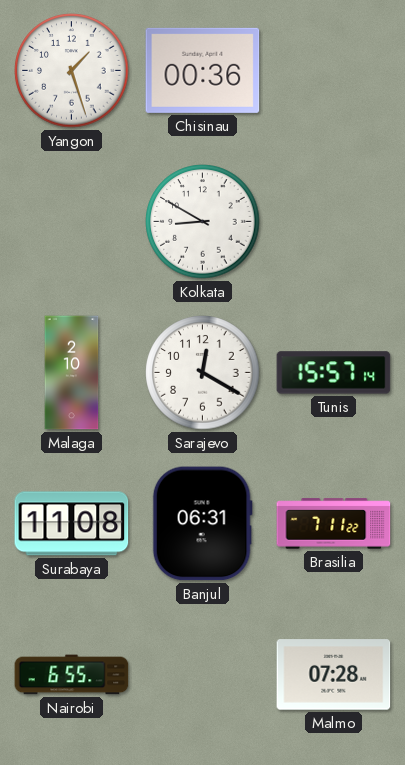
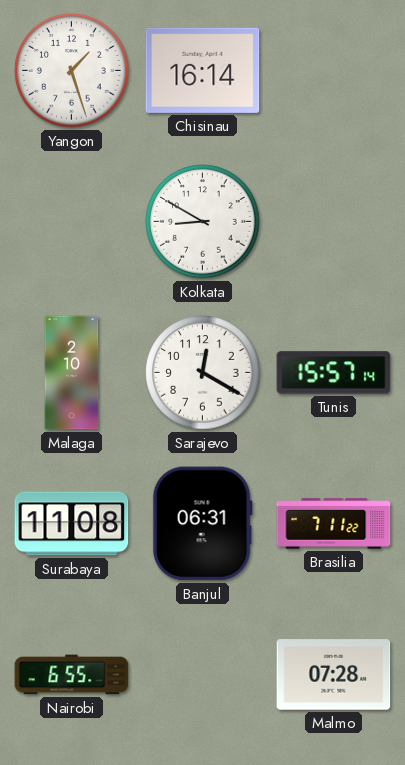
Chisinau: 00:36 -> 16:14 (203, 70)
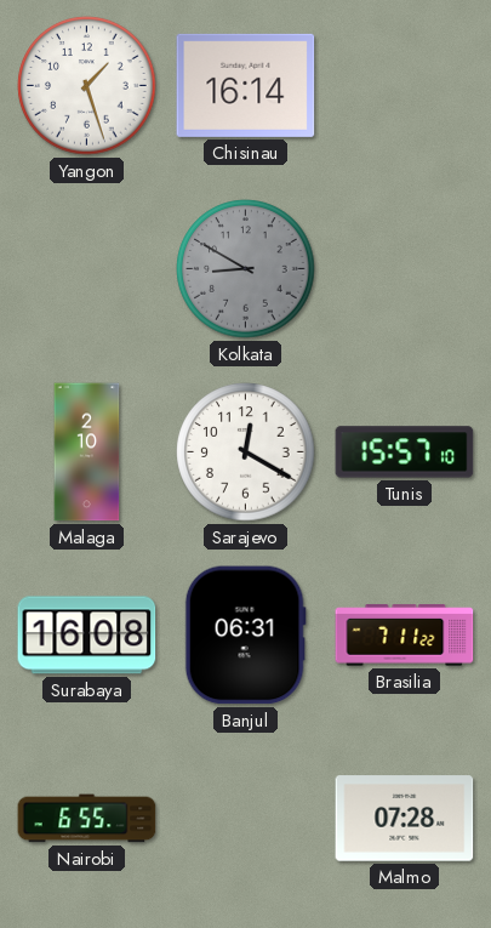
Kolkata dial: white -> grey (246, 269)
Tunis: 15:57:14 -> 15:57:10 (405, 452)
Surabaya: 11:08 -> 16:08 (87, 636)
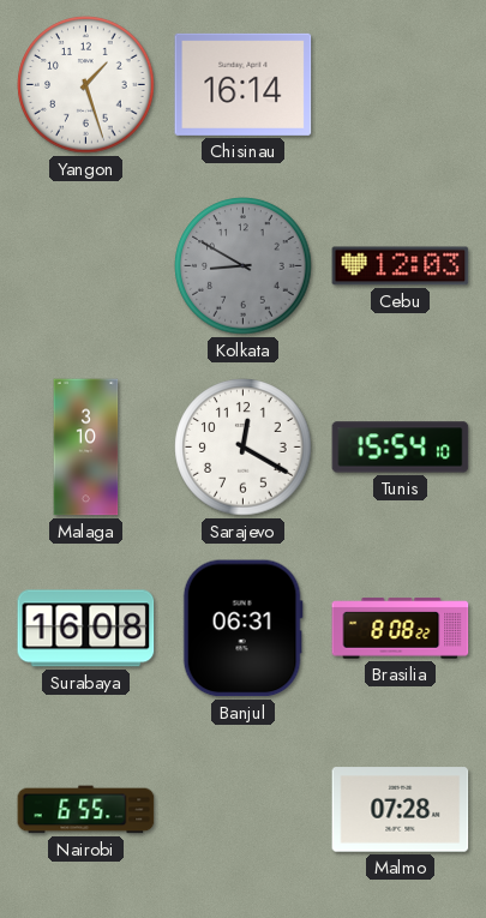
Cebu: none -> 12:03 (401, 266)
Malaga: 2:10 -> 3:10 (86, 448)
Tunis: 15:57 -> 15:54 (401, 448)
Brasilia: 7:11 -> 8:08 (401, 629)
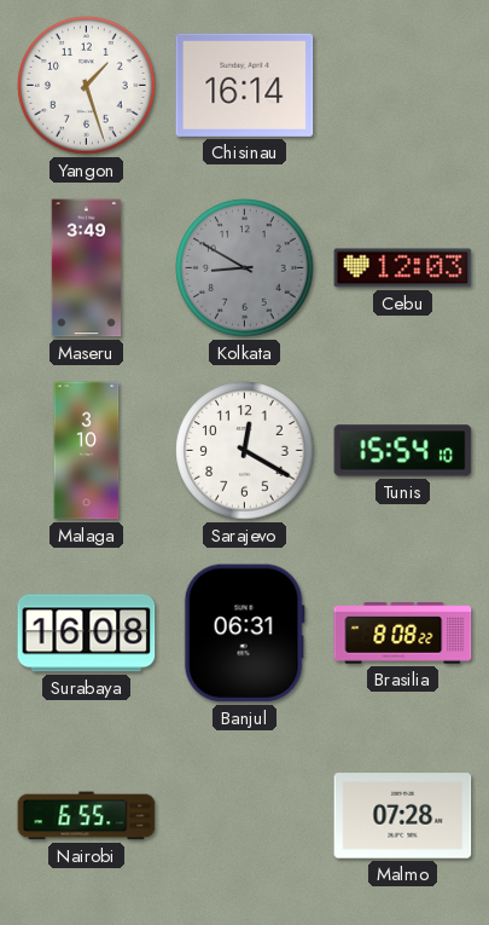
Maseru: none -> 3:49 (87, 268)
